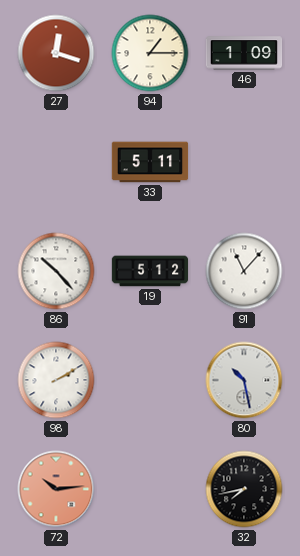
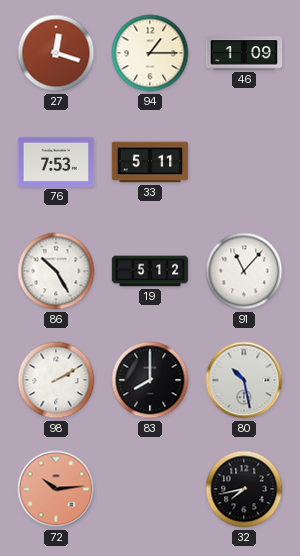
76: none -> 7:53 (56, 162)
86: 10:23 -> 10:25 (56, 271)
83: none -> 8:00 (150, 380)
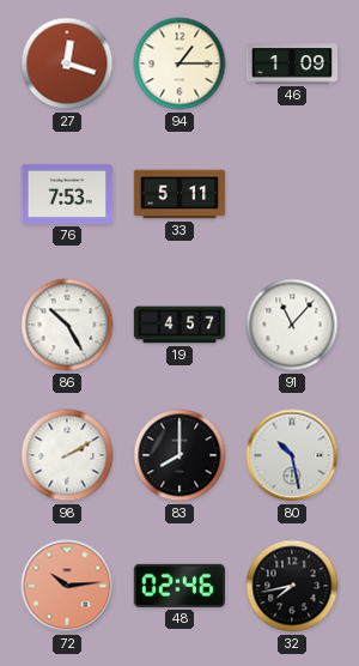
19: 5:12 -> 4:57 (180, 325)
48: none -> 02:46 (178, 586)
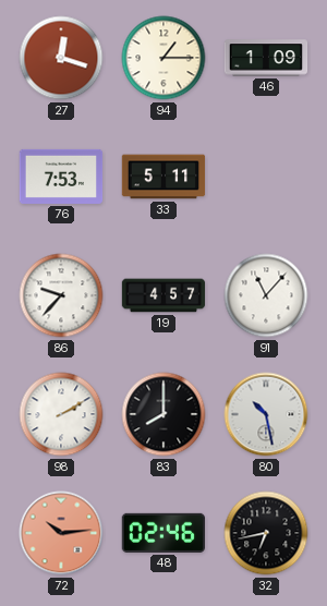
86: 10:25 -> 9:37 (61, 295)
32: 7:43 -> 6:43 (266, 533)
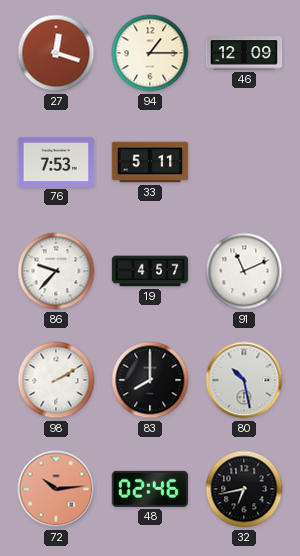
46: 1:09 -> 12:09 (244, 53)
91: 11:07 -> 11:11 (244, 271)
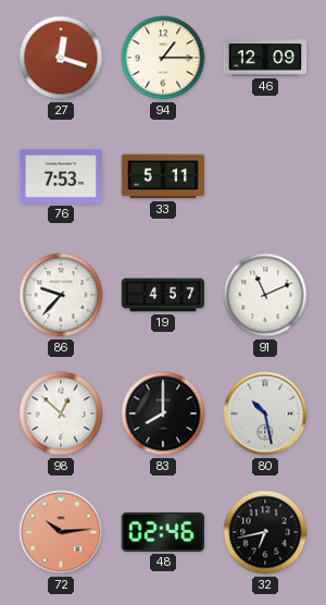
98: 2:10 -> 12:52 (61, 413)
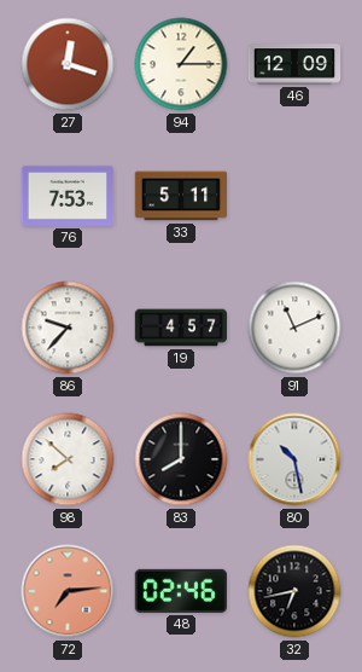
98: 12:52 -> 7:52 (68, 459)
72: 10:14 -> 7:14 (68, 591)
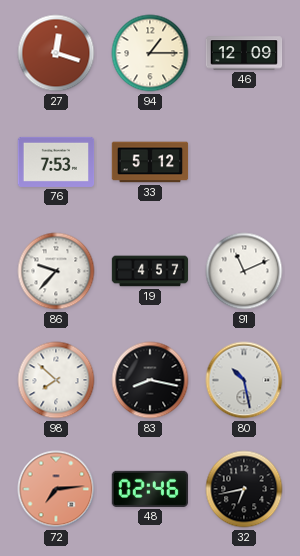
33: 5:11 -> 5:12 (150, 162)
83: 8:00 -> 8:17 (150, 380)
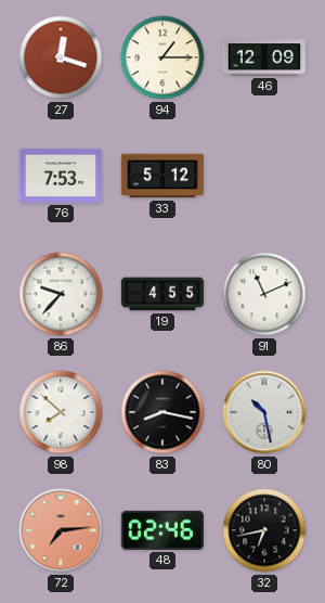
19: 4:57 -> 4:55 (162, 294)
